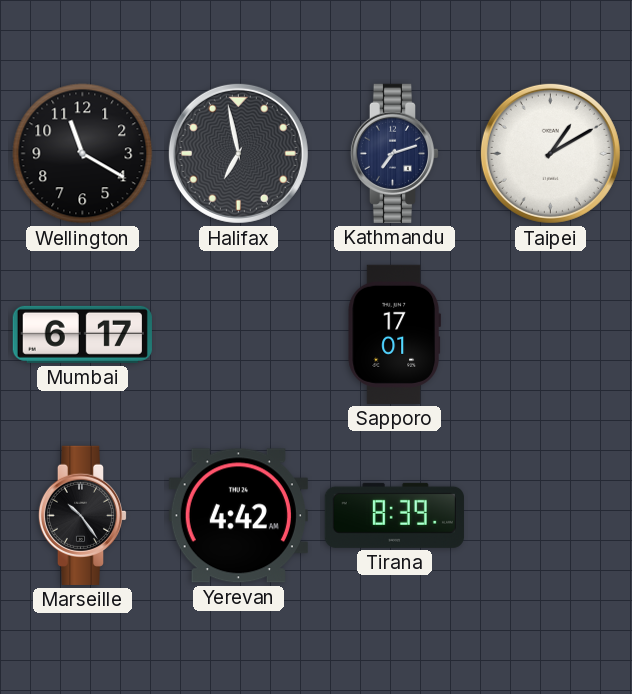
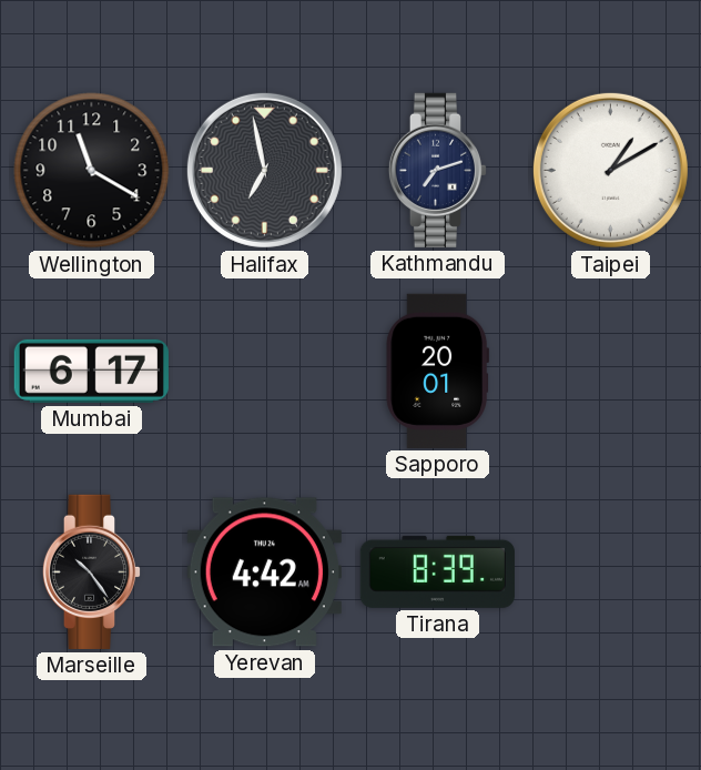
Sapporo: 17:01 -> 20:01 (437, 371)
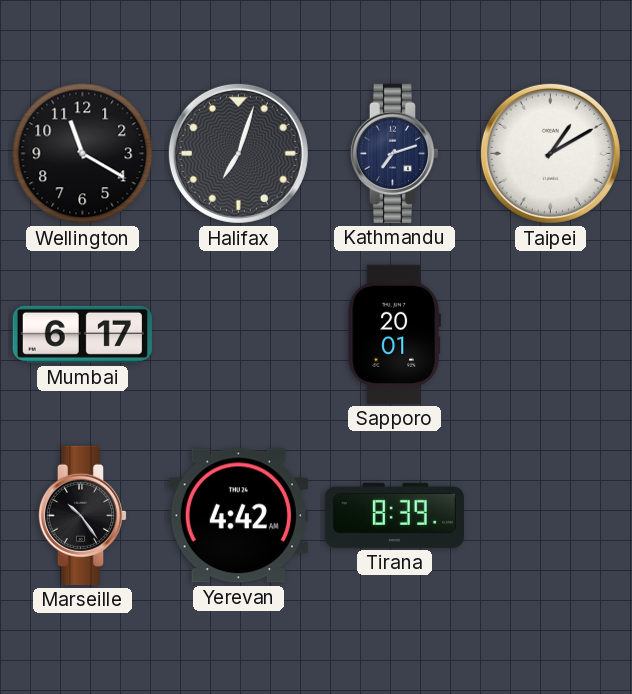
Halifax: 6:58 -> 7:03 (238, 153)
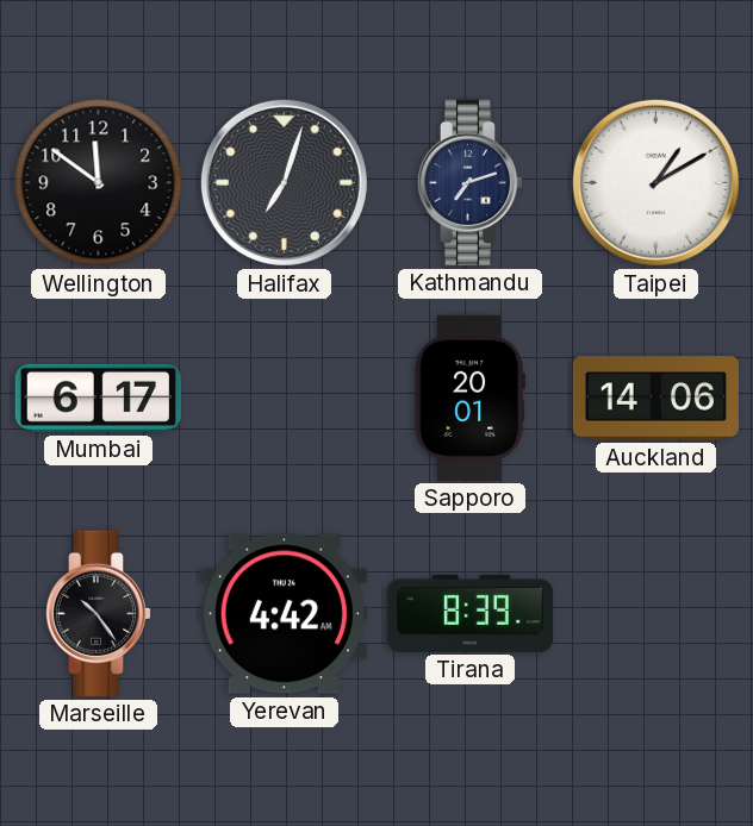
Wellington: 11:20 -> 11:51 (99, 183)
Auckland: none -> 14:06 (655, 399)
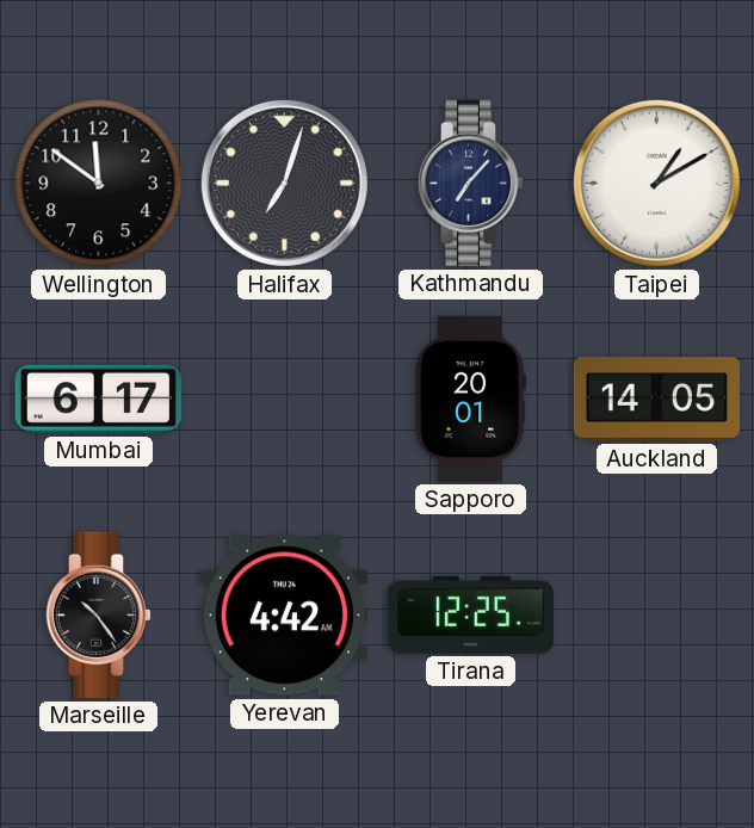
Kathmandu: 7:12 -> 7:07 (471, 183)
Auckland: 14:06 -> 14:05 (656, 400)
Tirana: 8:39 -> 12:25 (470, 614)
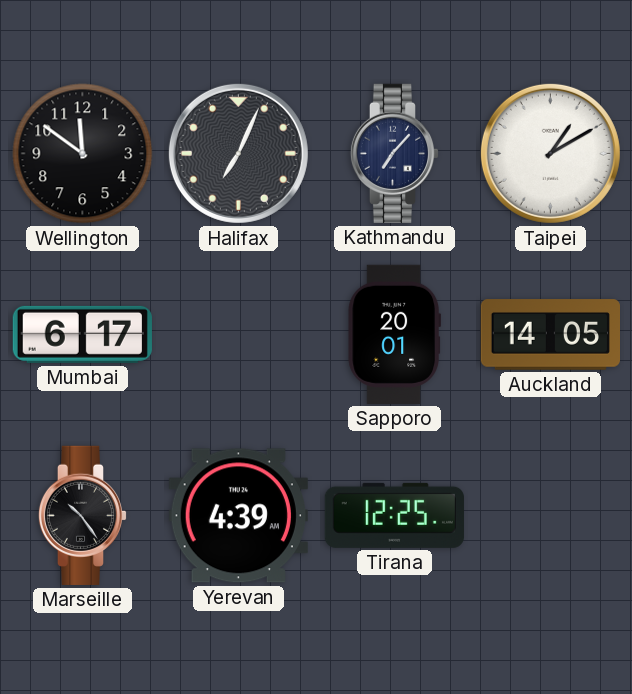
Halifax: 7:03 -> 7:04 (238, 153)
Yerevan: 4:42 -> 4:39 (238, 516)
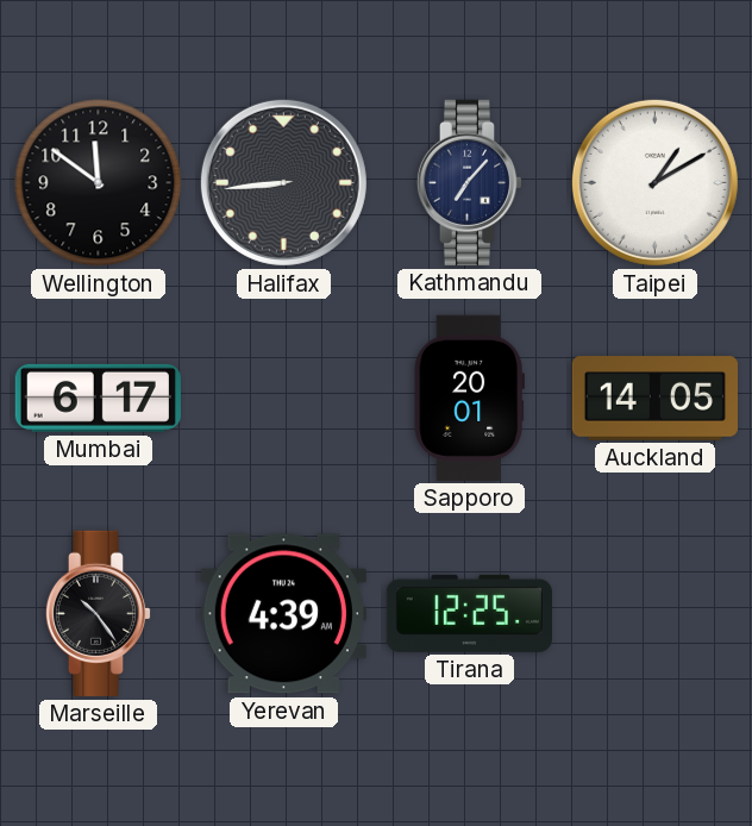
Halifax: 7:04 -> 8:44 (283, 182)
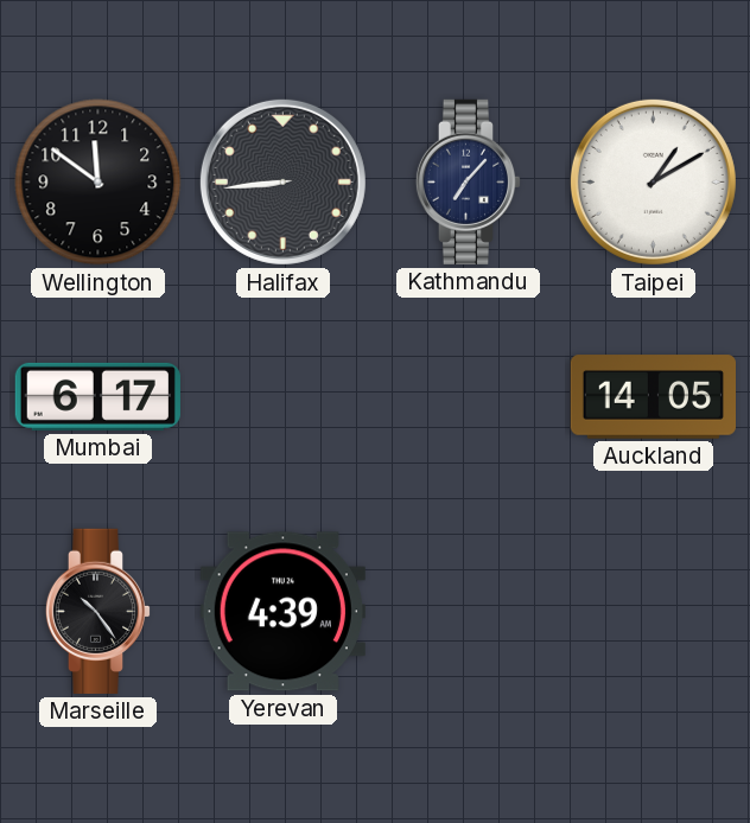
Sapporo: 20:01 -> none (469, 398)
Tirana: 12:25 -> none (469, 613)
